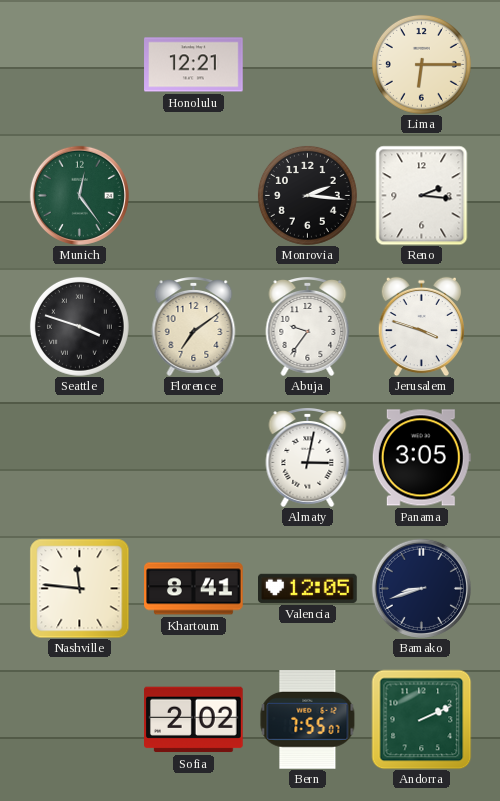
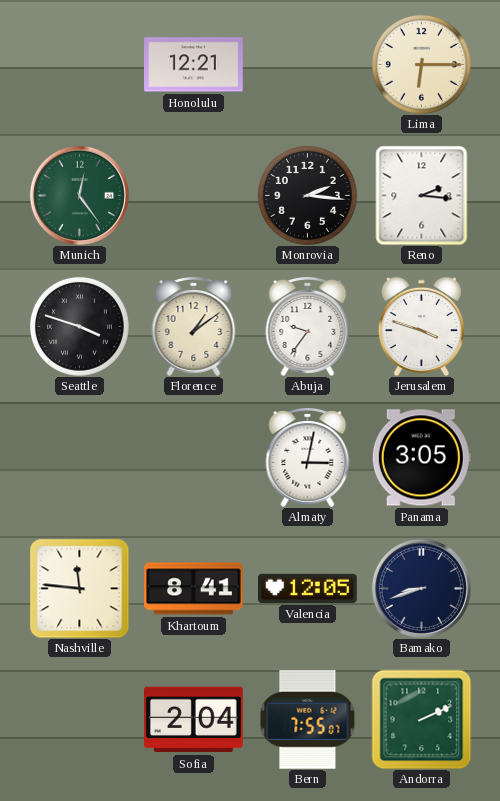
Florence: 7:09 -> 1:09 (194, 327)
Sofia: 2:02 -> 2:04 (194, 720)
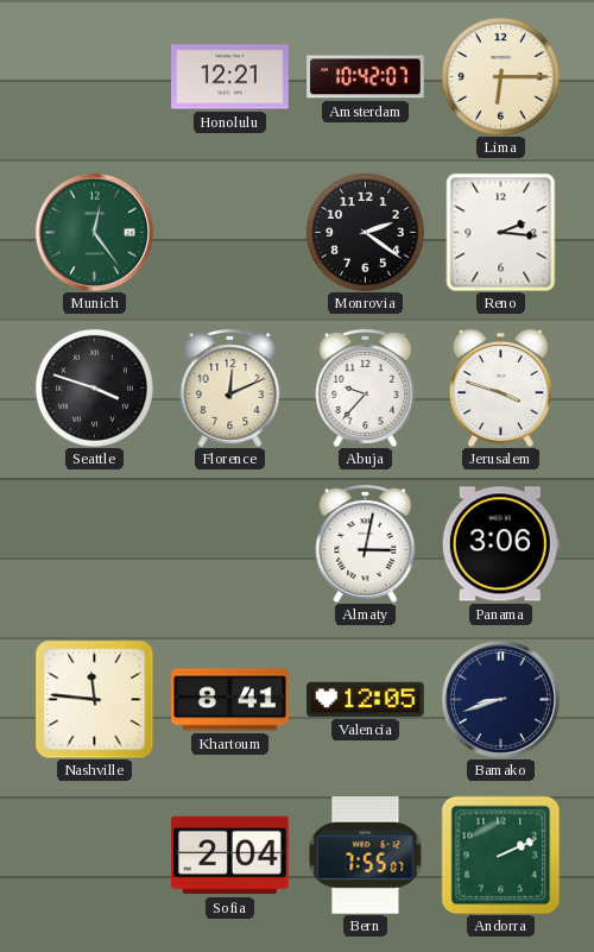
Amsterdam: none -> 10:42 (366, 77)
Monrovia: 2:16 -> 2:21 (365, 232)
Florence: 1:09 -> 12:11 (230, 389)
Abuja: 9:36 -> 9:37 (366, 389)
Panama: 3:05 -> 3:06 (500, 544)
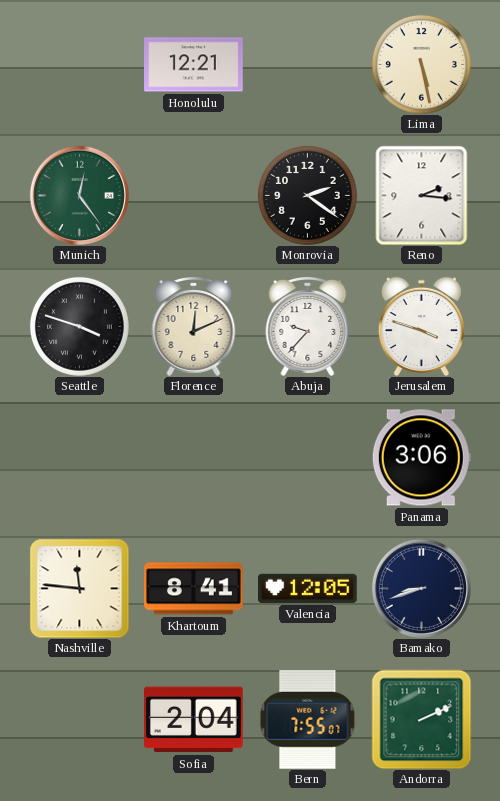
Amsterdam: 10:42 -> none (366, 77)
Lima: 6:15 -> 5:28 (421, 64)
Almaty: 3:02 -> none (366, 544)
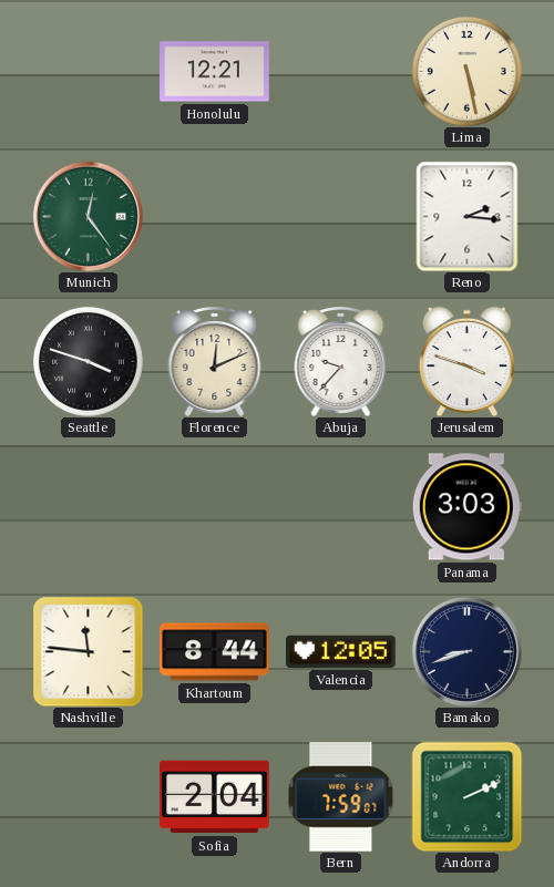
Monrovia: 2:21 -> none (307, 195)
Panama: 3:06 -> 3:03 (466, 507)
Khartoum: 8:41 -> 8:44 (215, 652)
Bern: 7:55 -> 7:59 (341, 797)
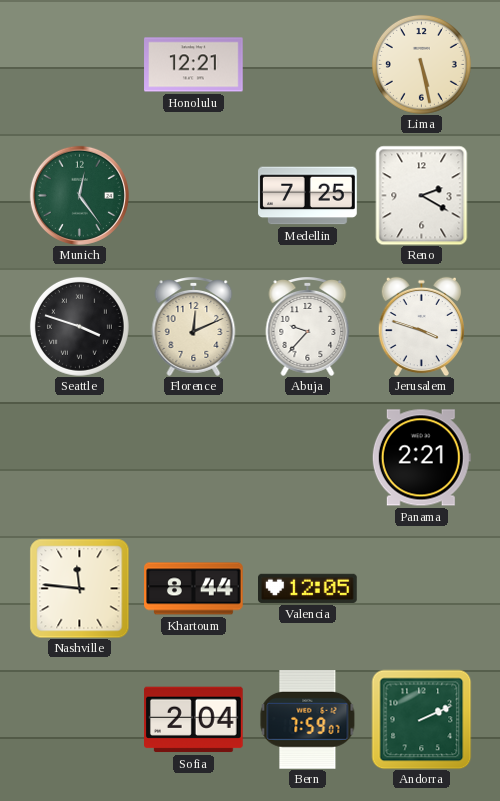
Medellin: none -> 7:25 (308, 196)
Reno: 2:16 -> 2:20 (422, 195)
Panama: 3:03 -> 2:21 (421, 458)
Bamako: 8:42 -> none (466, 651)
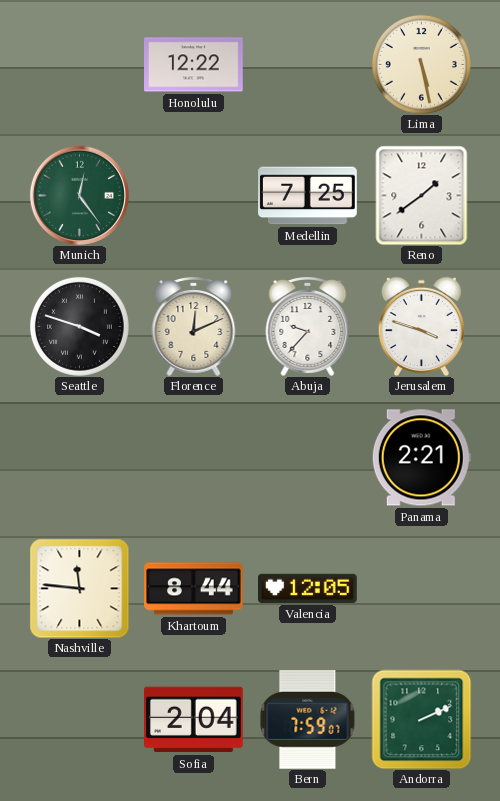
Honolulu: 12:21 -> 12:22 (194, 65)
Reno: 2:20 -> 1:39 (422, 195)
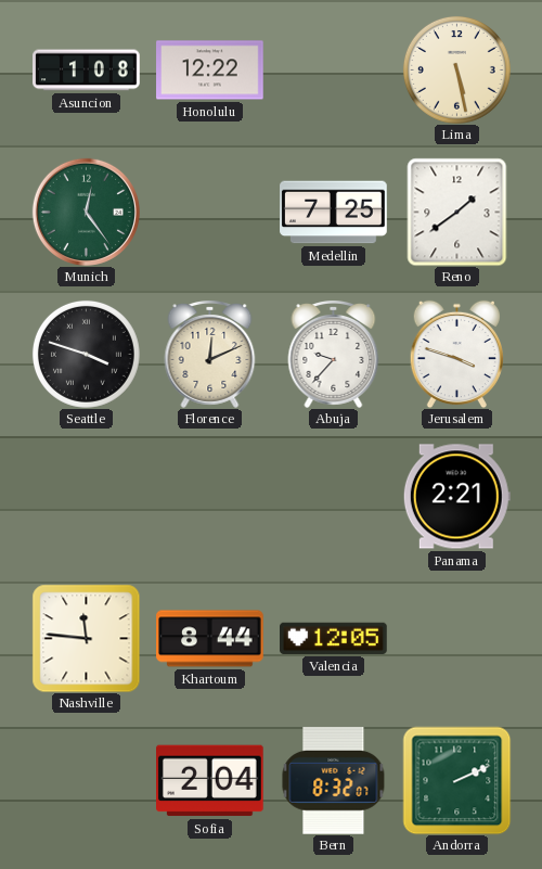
Asuncion: none -> 1:08 (87, 71)
Bern: 7:59 -> 8:32 (334, 781)
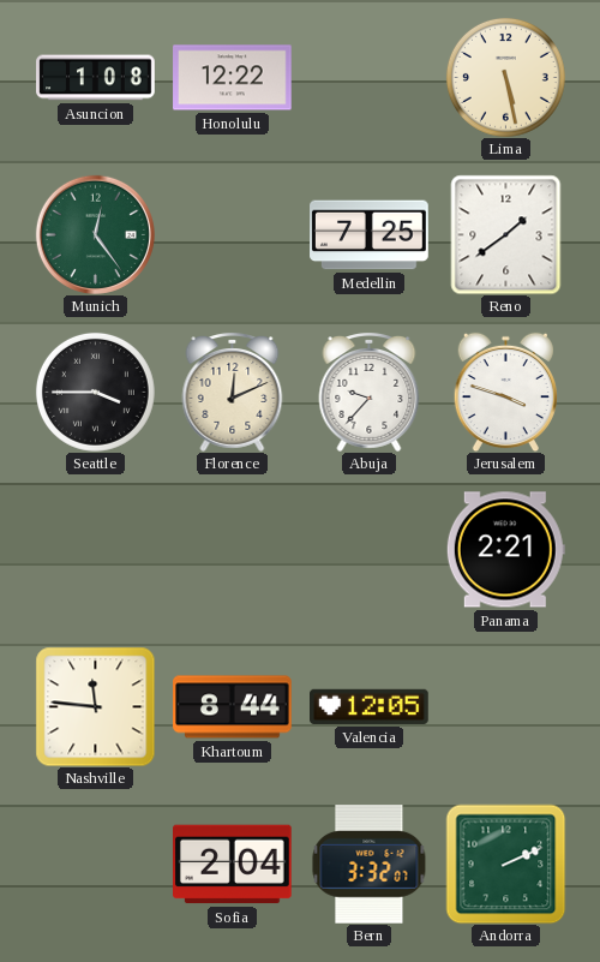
Seattle: 3:48 -> 3:45 (95, 392)
Bern: 8:32 -> 3:32 (370, 865)
